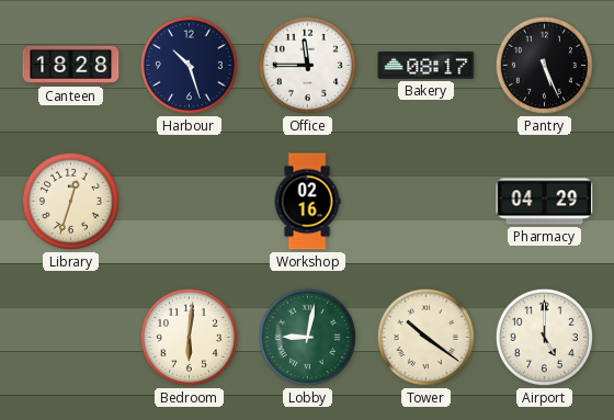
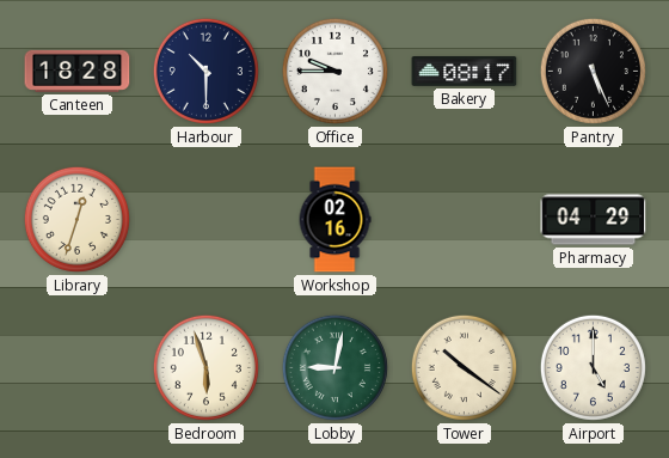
Harbour: 10:27 -> 10:30 (205, 71)
Office: 11:45 -> 9:45 (334, 71)
Bedroom: 6:01 -> 5:57 (205, 367)
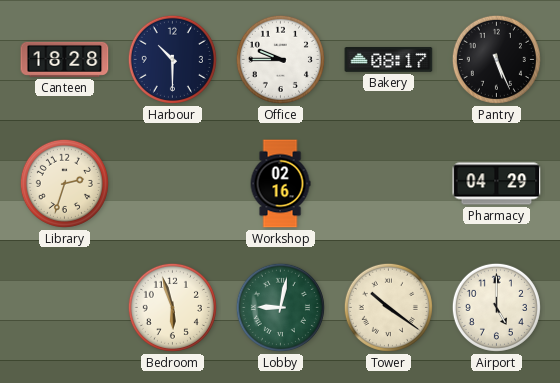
Library: 12:33 -> 2:33 (64, 183)
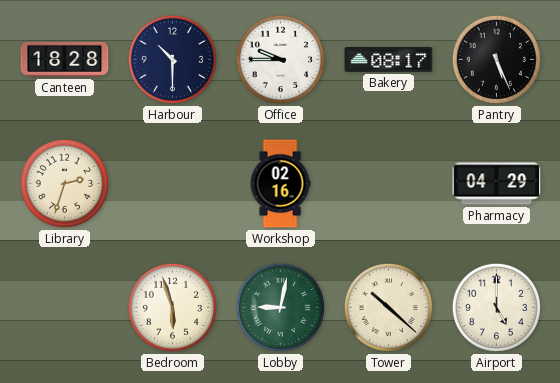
Tower: 10:21 -> 10:22 (388, 307)
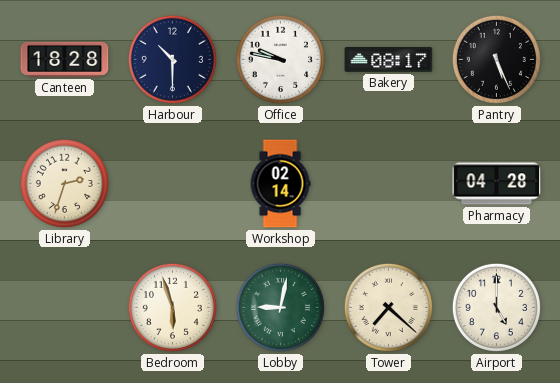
Office: 9:45 -> 9:47 (280, 59)
Workshop: 02:16 -> 02:14 (280, 184)
Pharmacy: 04:29 -> 04:28 (497, 184)
Tower: 10:22 -> 7:22 (388, 307)
